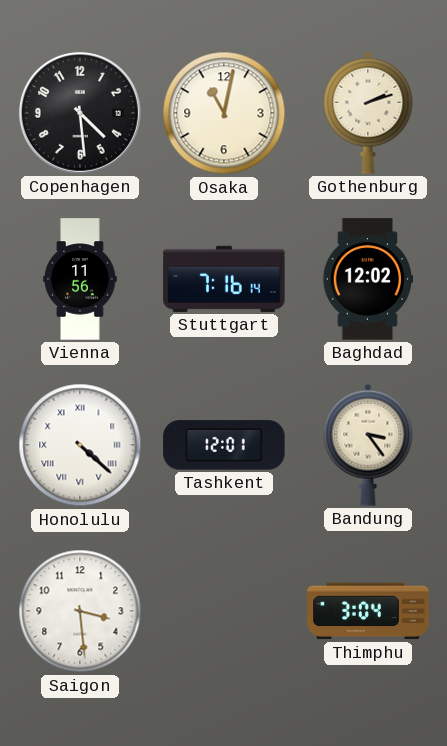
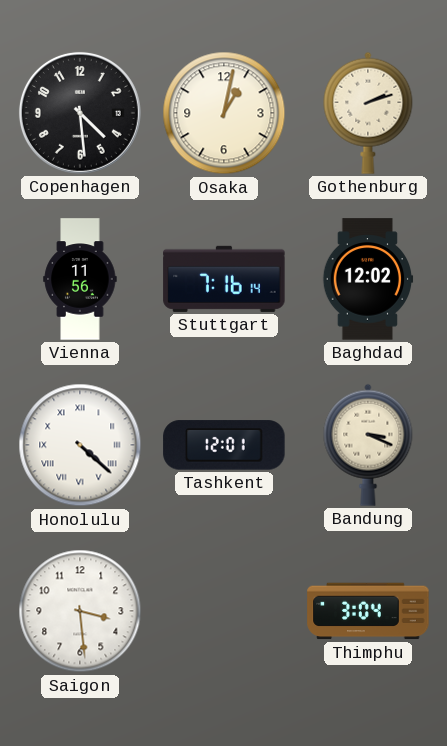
Osaka: 11:02 -> 1:02 (224, 113)
Bandung: 3:24 -> 3:19 (368, 445)
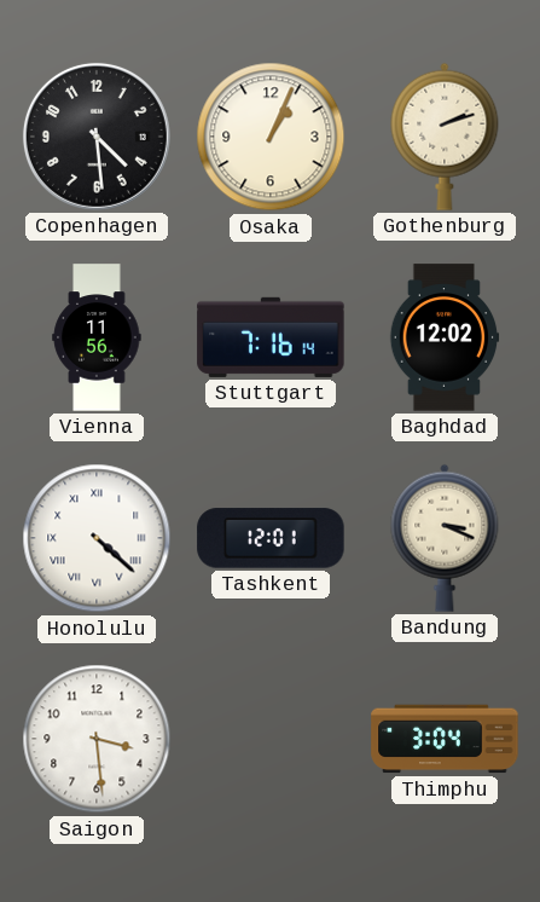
Osaka: 1:02 -> 1:04 (271, 137)
